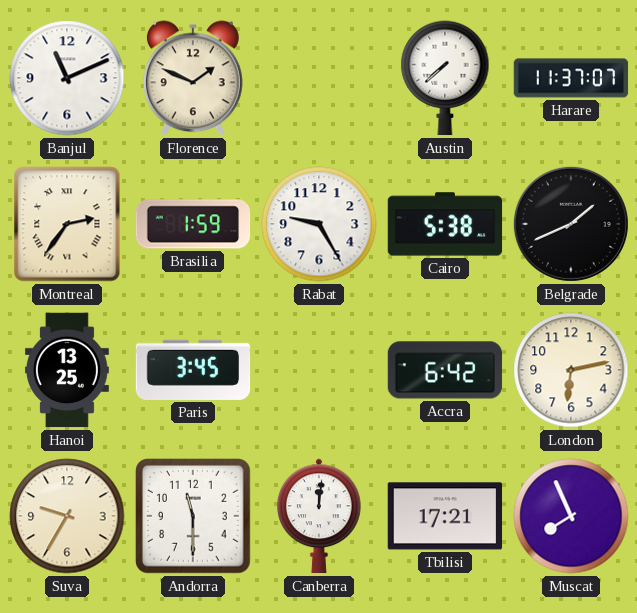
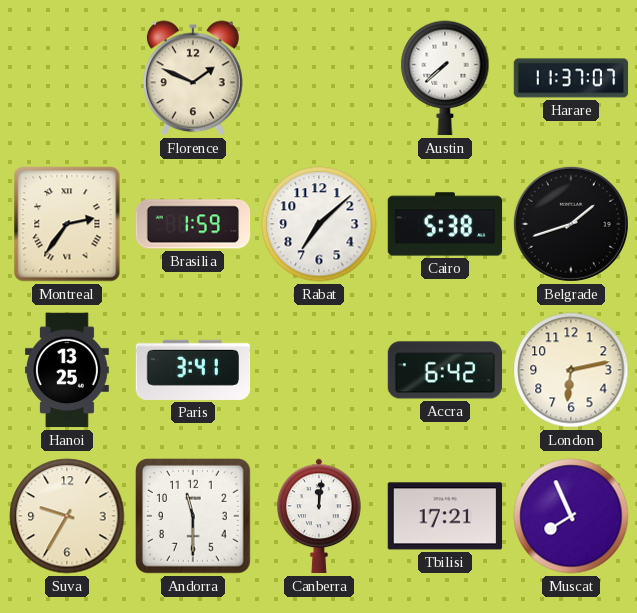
Banjul: 11:11 -> none (67, 78)
Rabat: 9:25 -> 7:08 (319, 224)
Belgrade: 1:41 -> 1:42 (571, 224)
Paris: 3:45 -> 3:41 (193, 370)
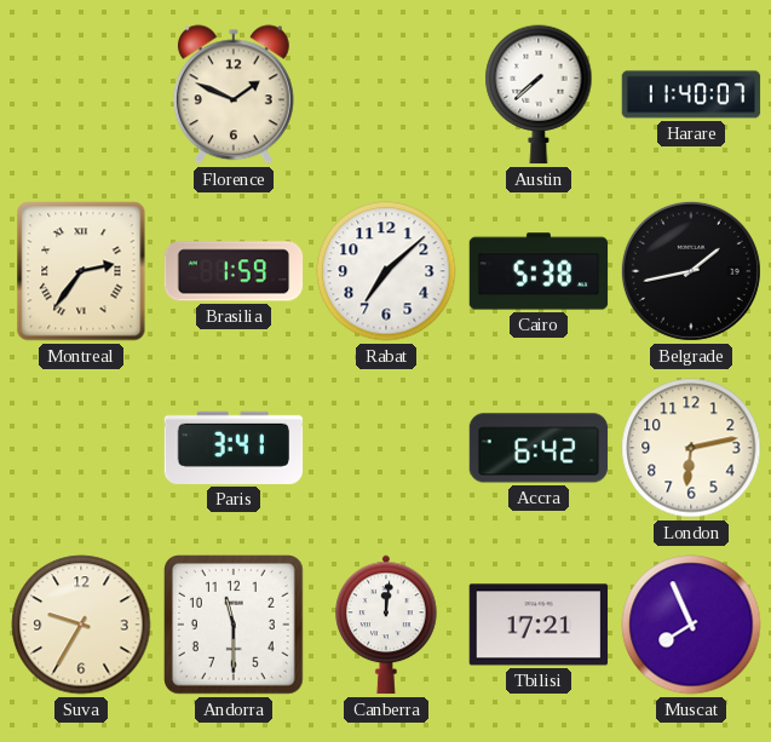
Harare: 11:37 -> 11:40 (691, 94)
Belgrade: 1:42 -> 1:43 (691, 271)
Hanoi: 13:25 -> none (67, 370)
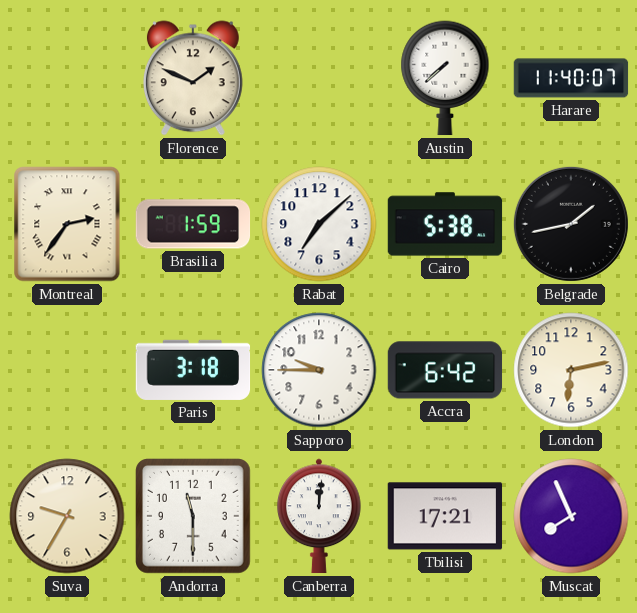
Paris: 3:41 -> 3:18 (193, 370)
Sapporo: none -> 9:45 (319, 370)
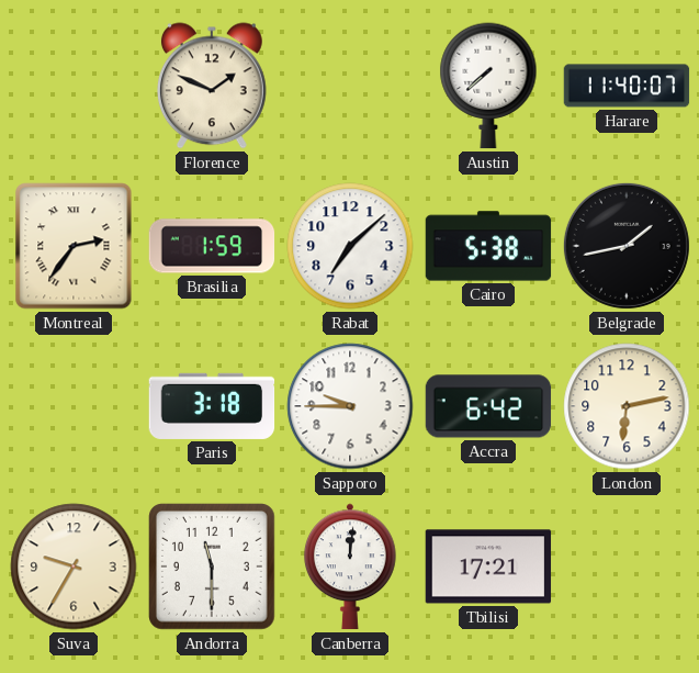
Muscat: 7:56 -> none (571, 516)
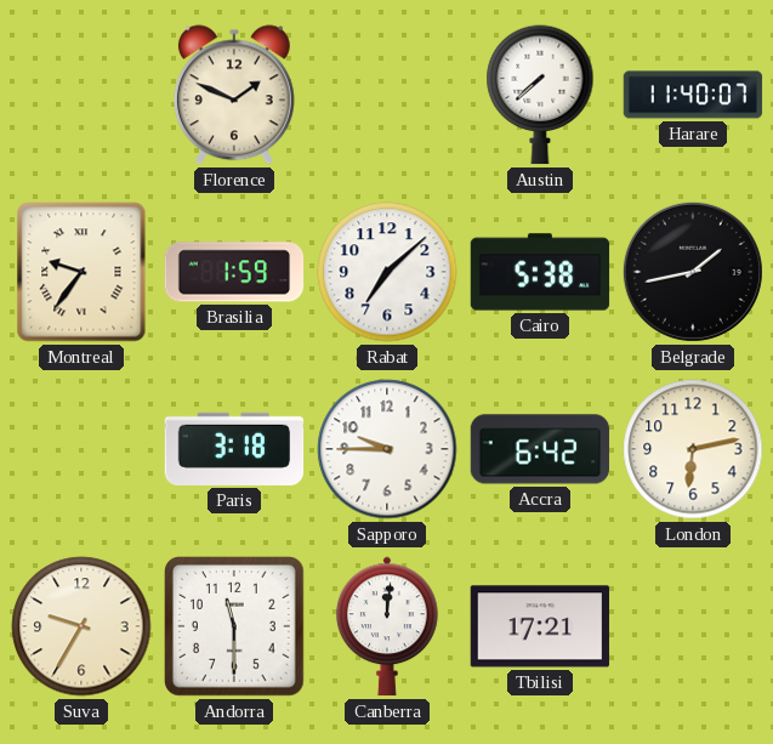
Montreal: 2:36 -> 9:36 (81, 272)
